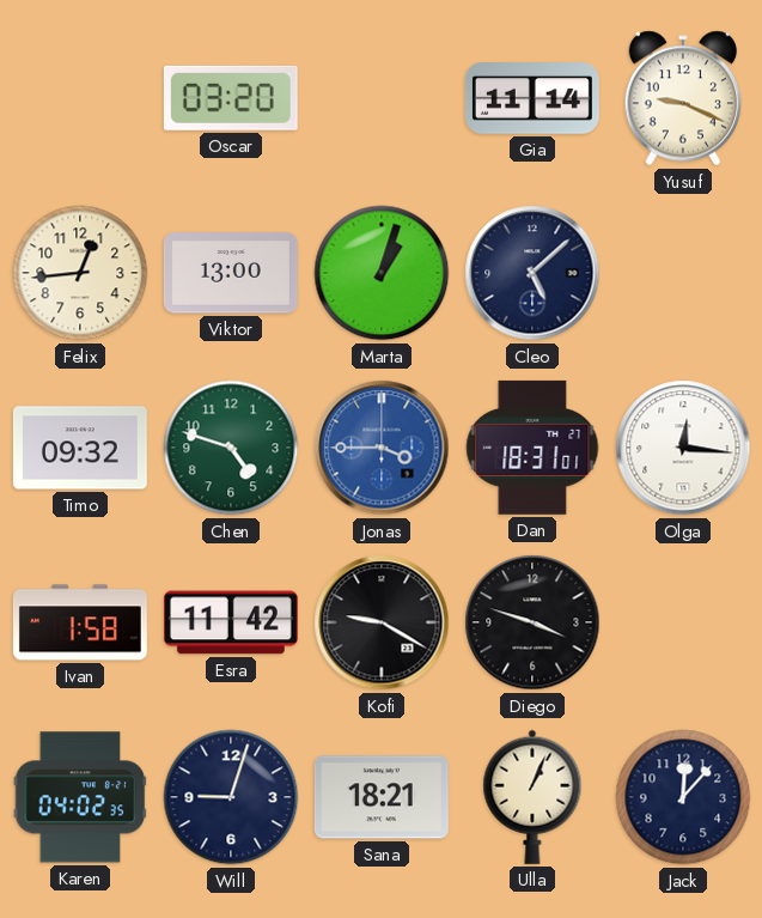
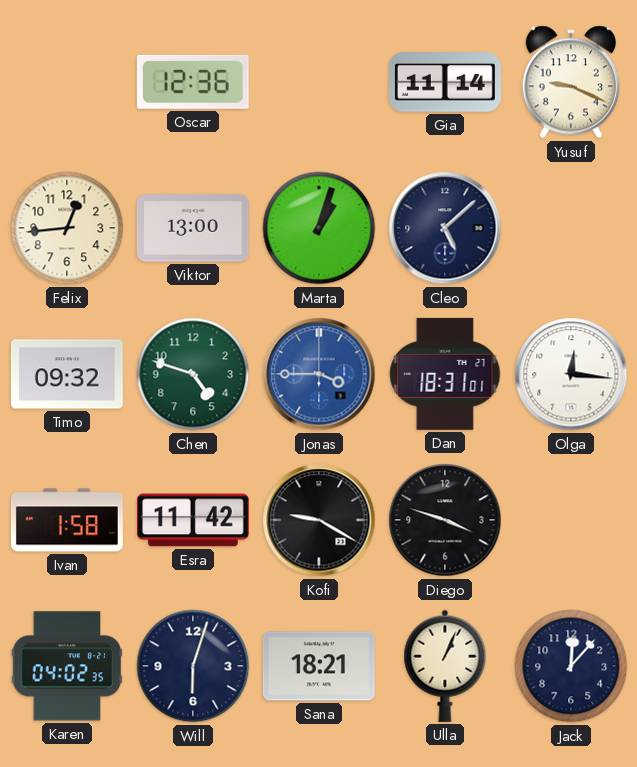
Oscar: 03:20 -> 12:36 (193, 82)
Will: 9:03 -> 6:03 (193, 666)
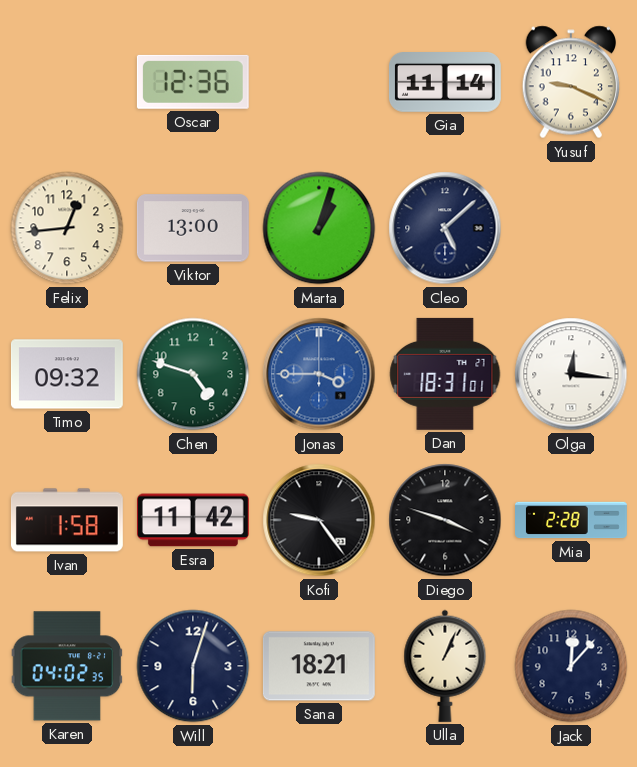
Kofi: 9:20 -> 9:24 (319, 520)
Mia: none -> 2:28 (572, 520)
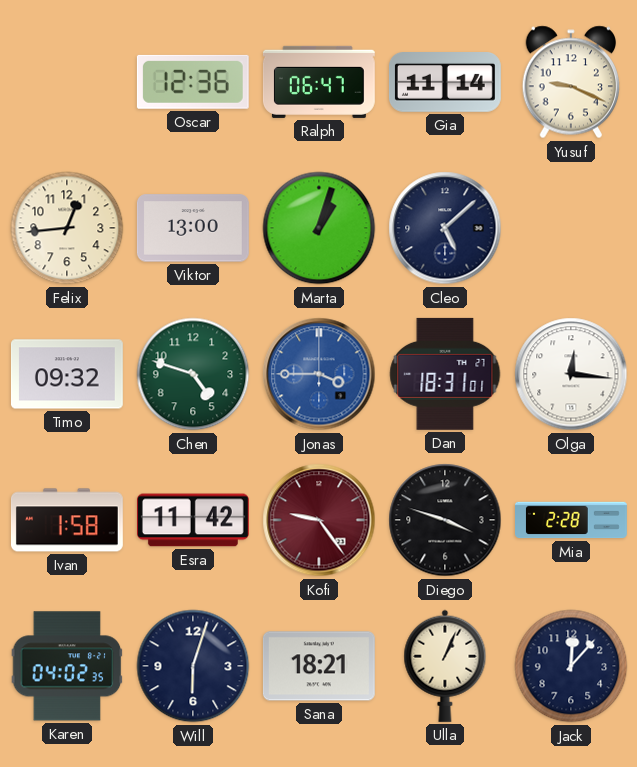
Ralph: none -> 06:47 (319, 82)
Kofi dial: black -> burgundy (319, 520)
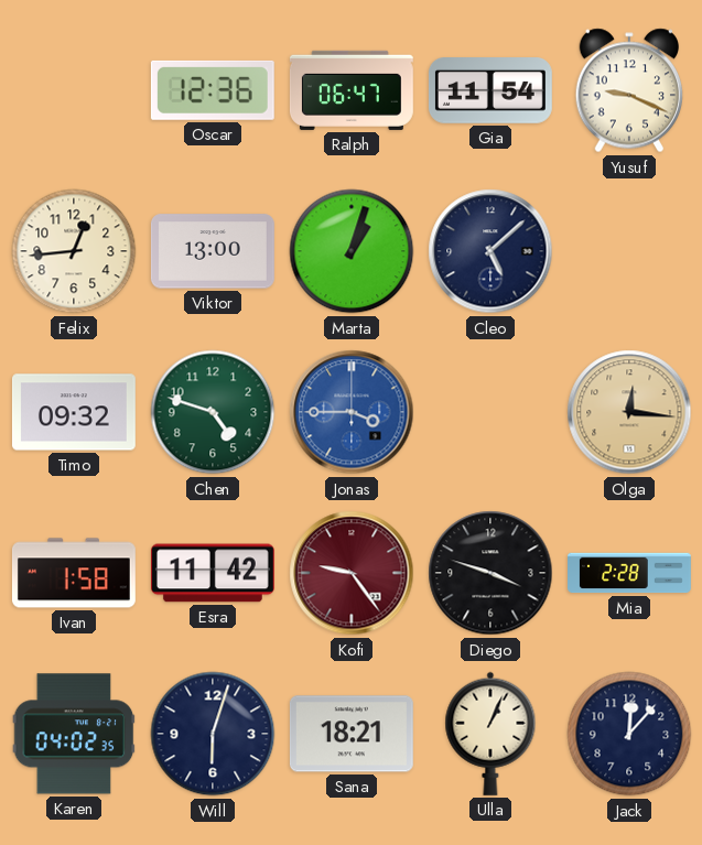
Gia: 11:14 -> 11:54 (490, 91)
Dan: 18:31 -> none (445, 374)
Olga dial: white -> champagne (629, 412)
